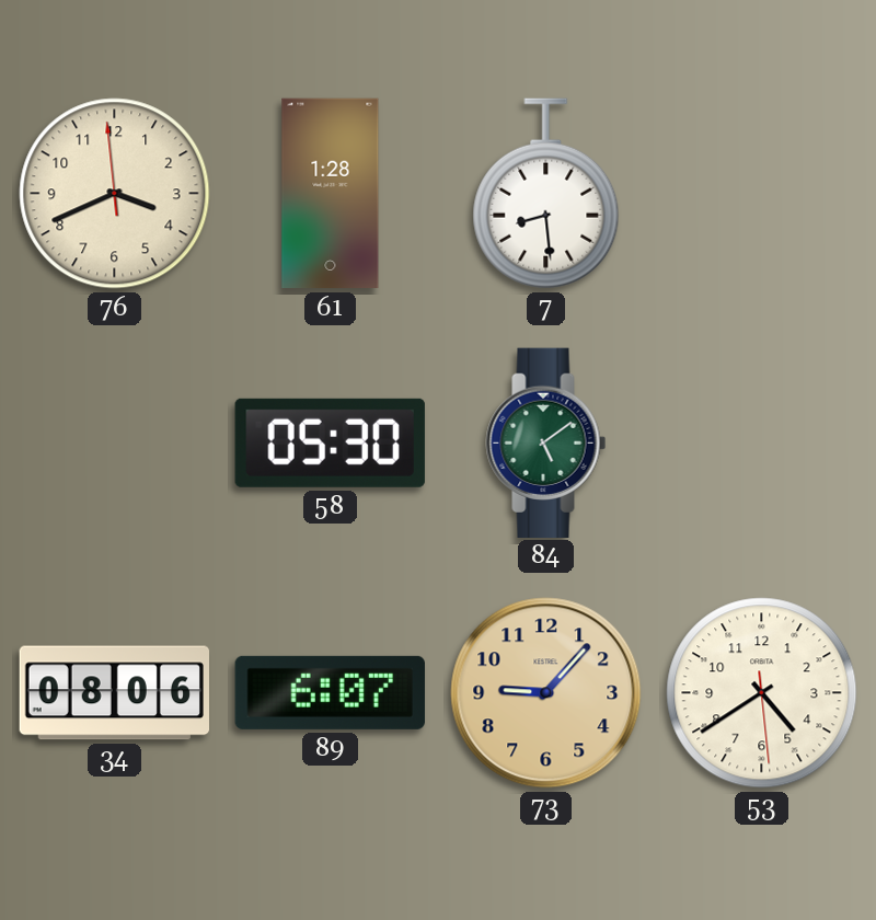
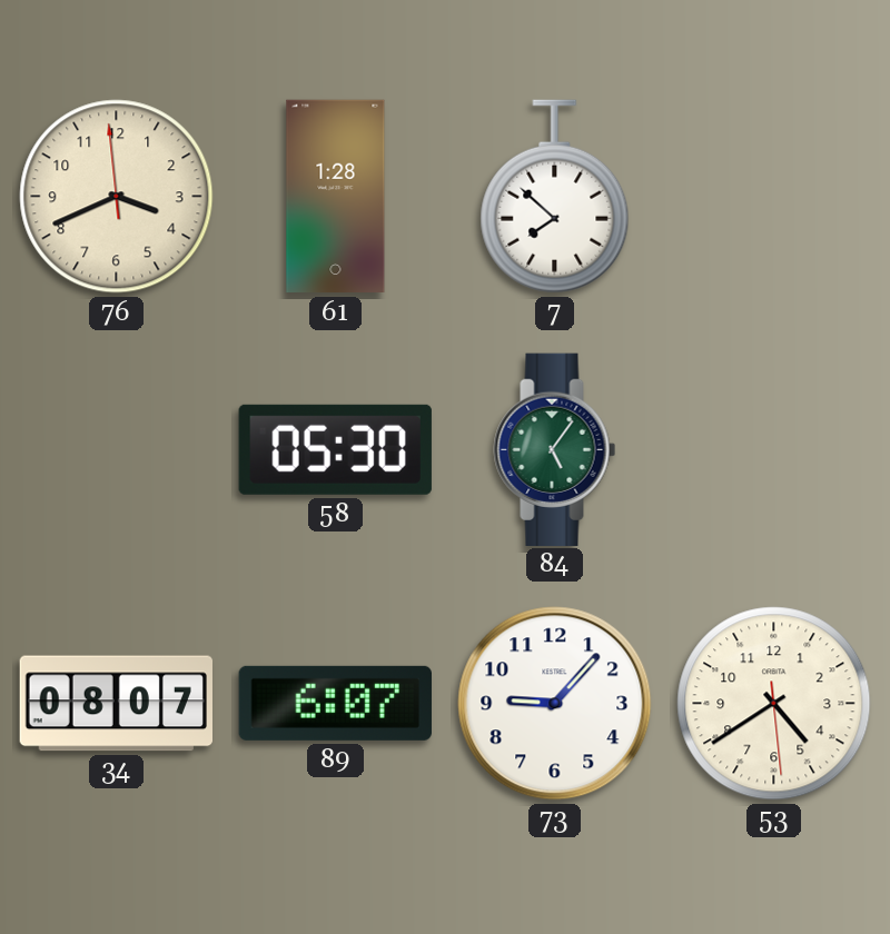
7: 8:29 -> 7:52 (555, 197)
84: 5:09 -> 5:06 (555, 449)
34: 08:06 -> 08:07 (116, 704)
73 dial: champagne -> white (555, 704)
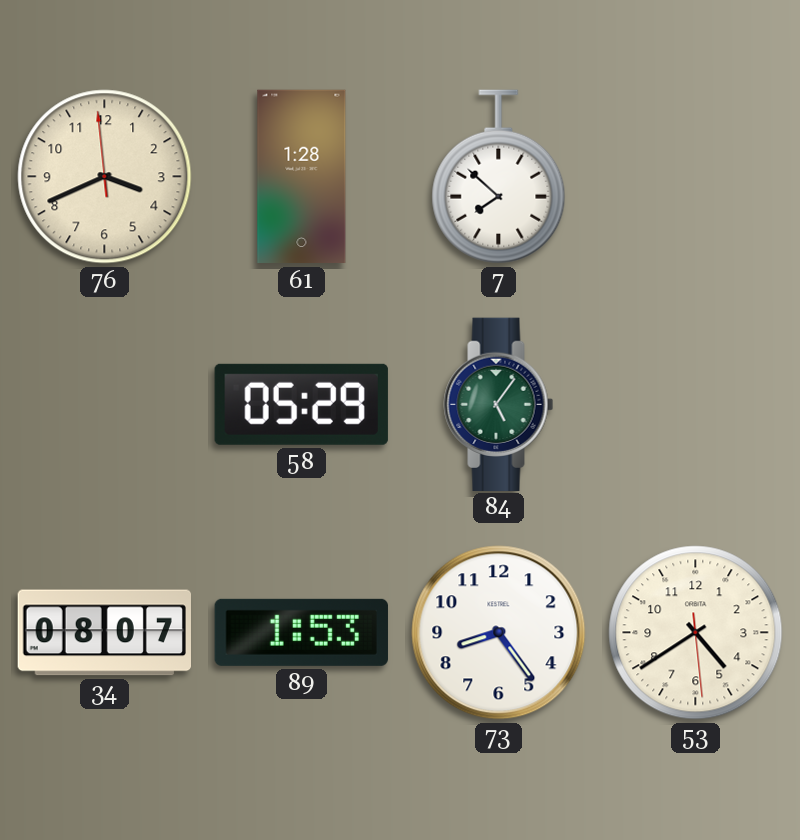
58: 05:30 -> 05:29 (301, 404)
89: 6:07 -> 1:53 (301, 632)
73: 9:07 -> 8:24 (499, 633)
